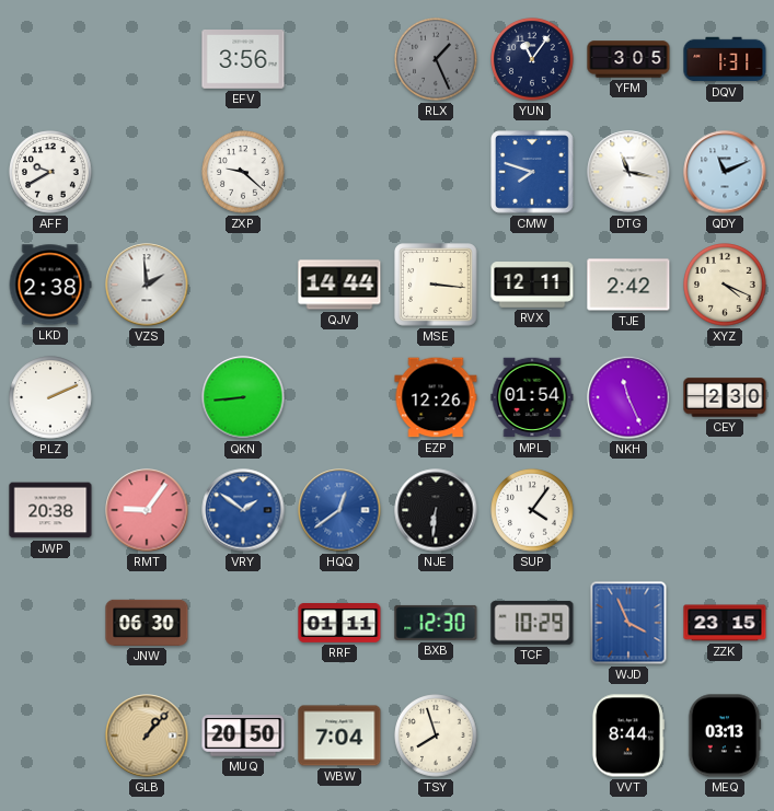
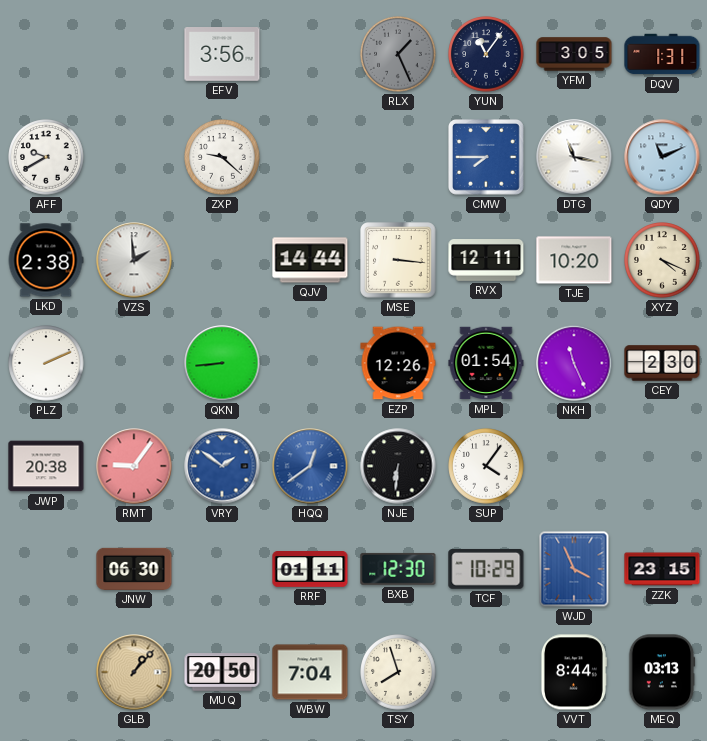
CMW: 7:48 -> 7:45 (487, 158)
TJE: 2:42 -> 10:20 (574, 260)
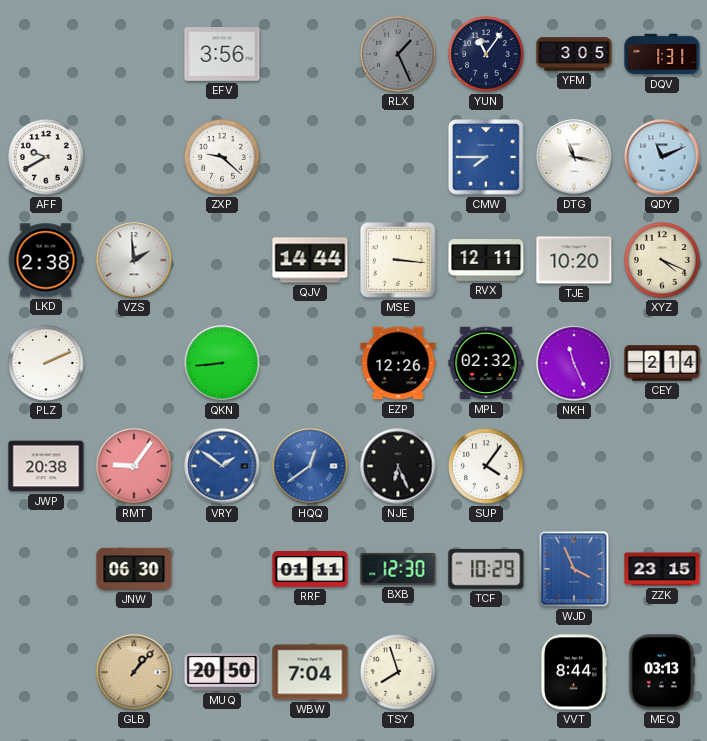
MPL: 01:54 -> 02:32 (486, 363)
CEY: 2:30 -> 2:14 (662, 363)
NJE: 6:31 -> 6:26 (398, 466)
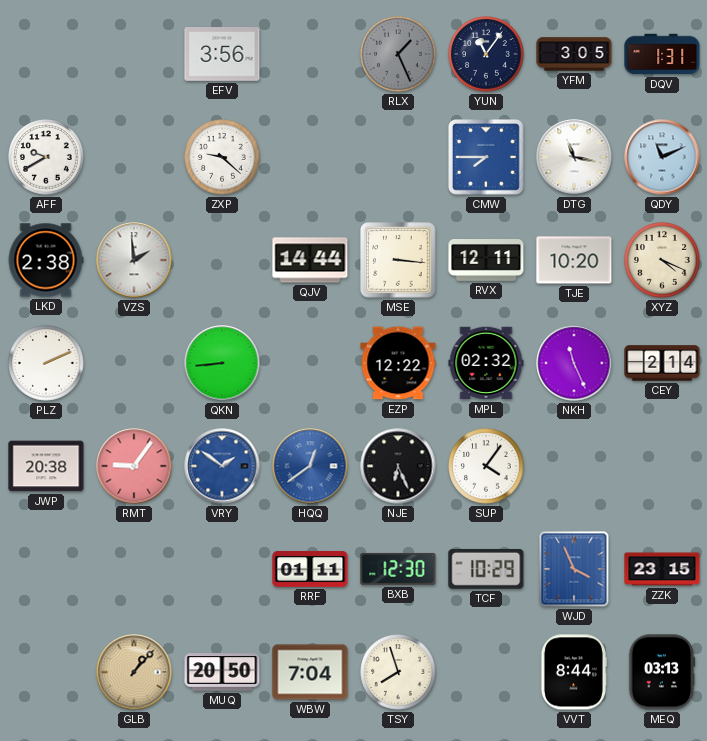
EZP: 12:26 -> 12:22 (398, 363)
JNW: 06:30 -> none (134, 569)
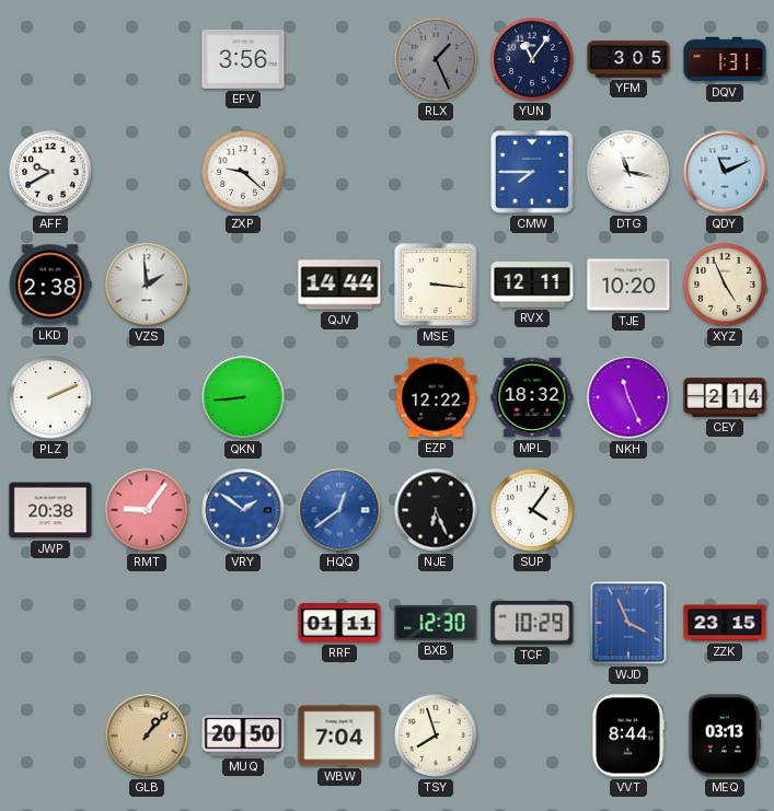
XYZ: 4:19 -> 4:56 (725, 285)
MPL: 02:32 -> 18:32 (532, 397)
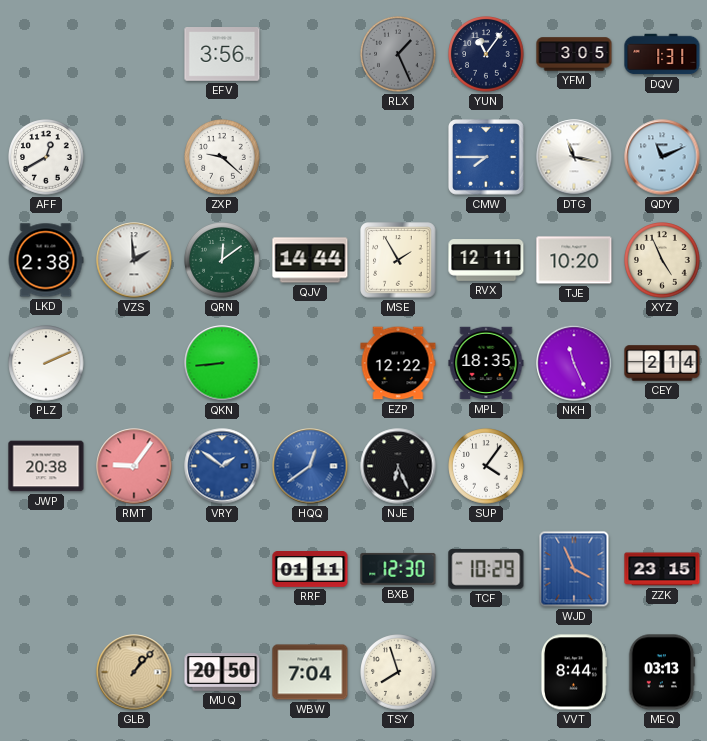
AFF: 9:40 -> 12:40 (46, 157)
QRN: none -> 12:09 (222, 260)
MSE: 3:16 -> 1:55 (398, 260)
MPL: 18:32 -> 18:35 (486, 363)
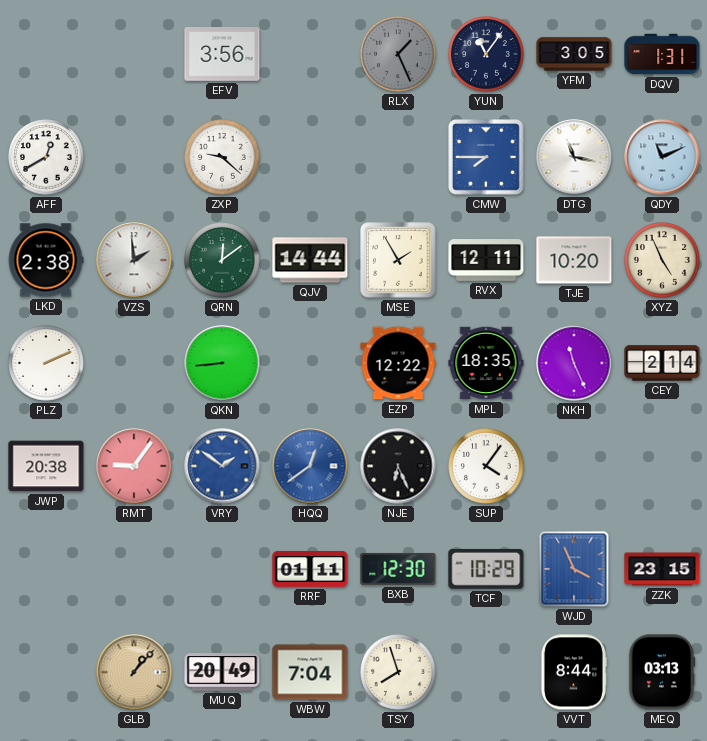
MUQ: 20:50 -> 20:49 (222, 672)
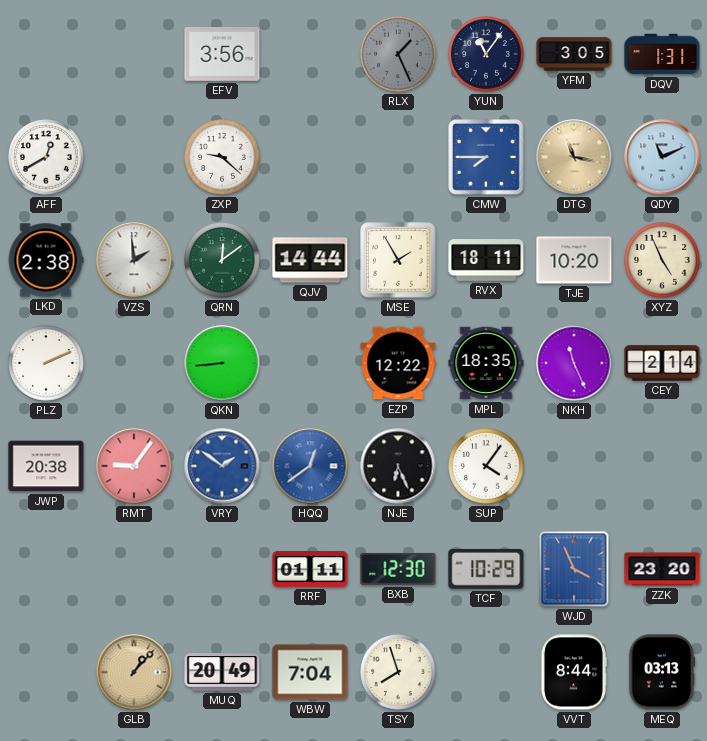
DTG dial: white -> champagne (574, 157)
RVX: 12:11 -> 18:11 (486, 261)
ZZK: 23:15 -> 23:20 (662, 569)
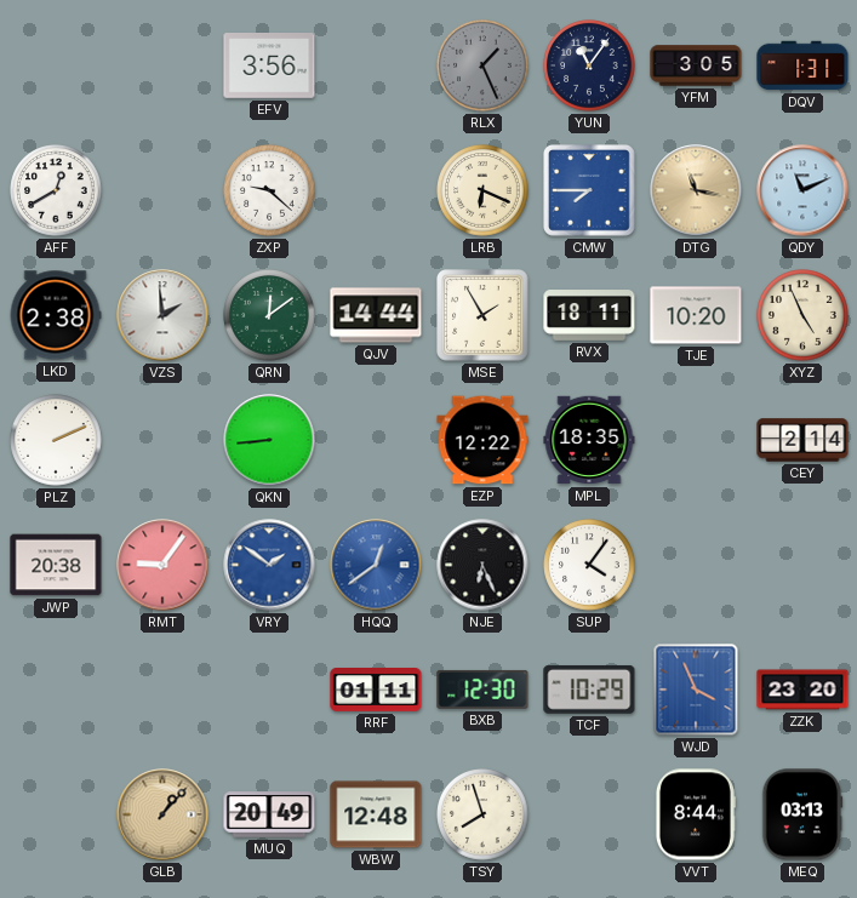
LRB: none -> 6:19 (482, 190)
NKH: 11:26 -> none (574, 363)
WBW: 7:04 -> 12:48 (376, 814)
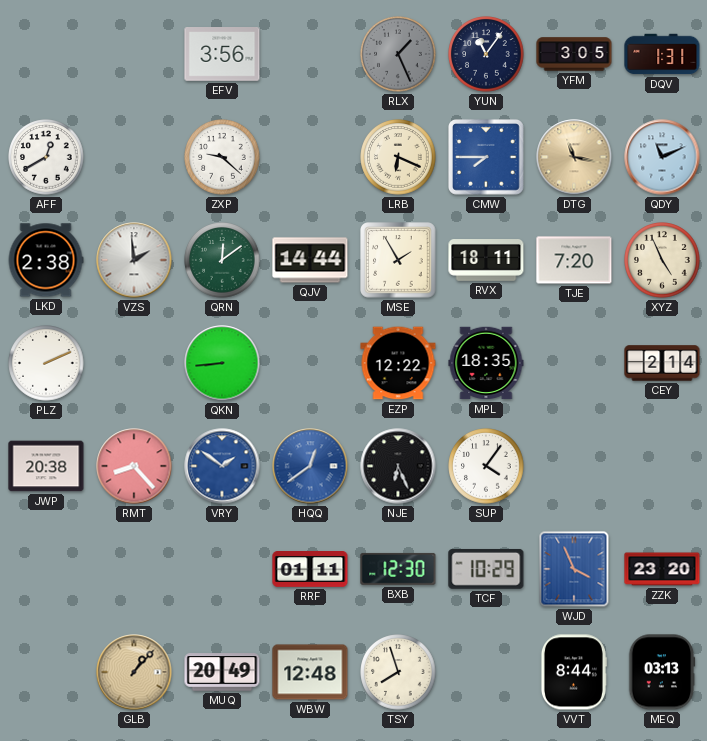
TJE: 10:20 -> 7:20 (574, 260)
RMT: 9:06 -> 8:23 (134, 466)
